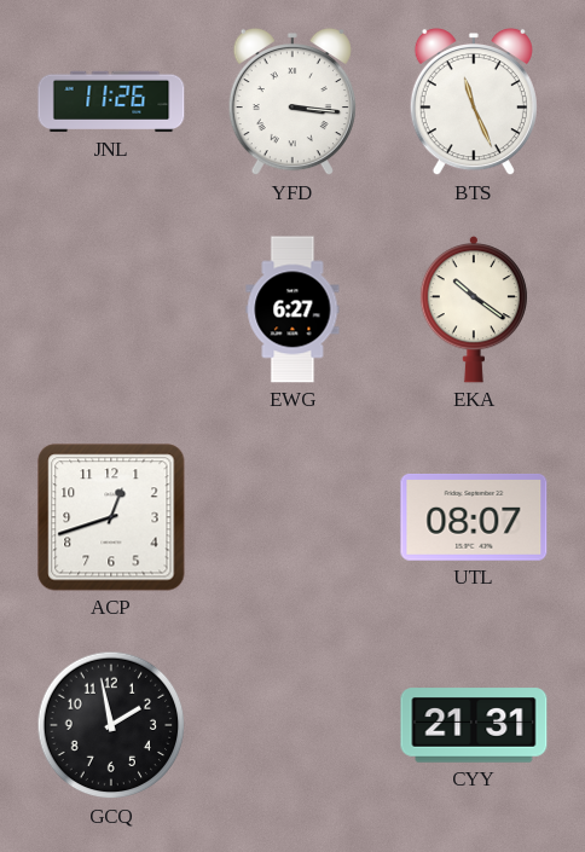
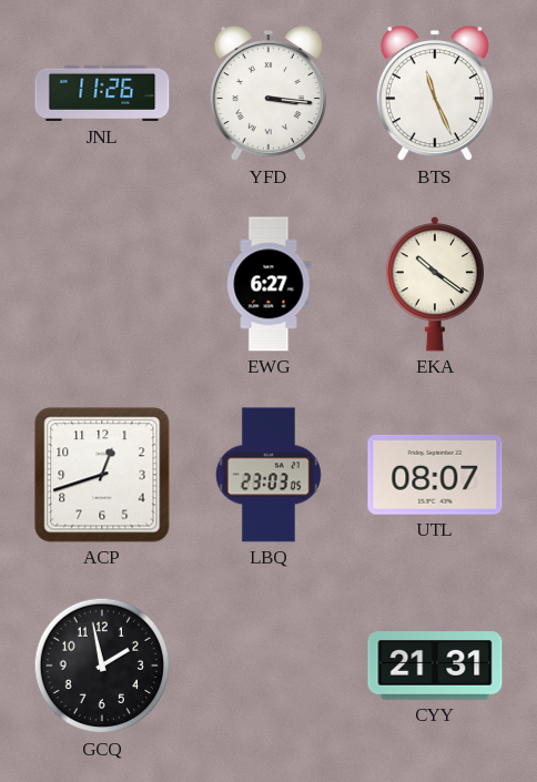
LBQ: none -> 23:03 (268, 475)
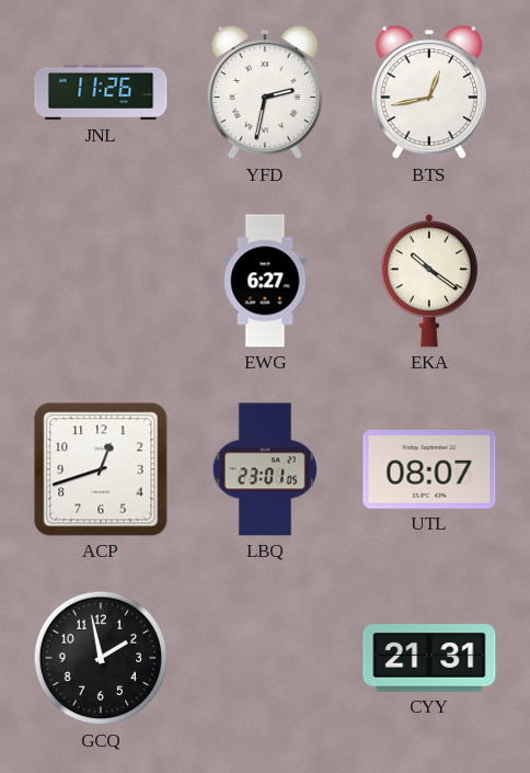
YFD: 3:16 -> 2:32 (265, 92)
BTS: 11:26 -> 12:43 (429, 92)
LBQ: 23:03 -> 23:01 (265, 469)
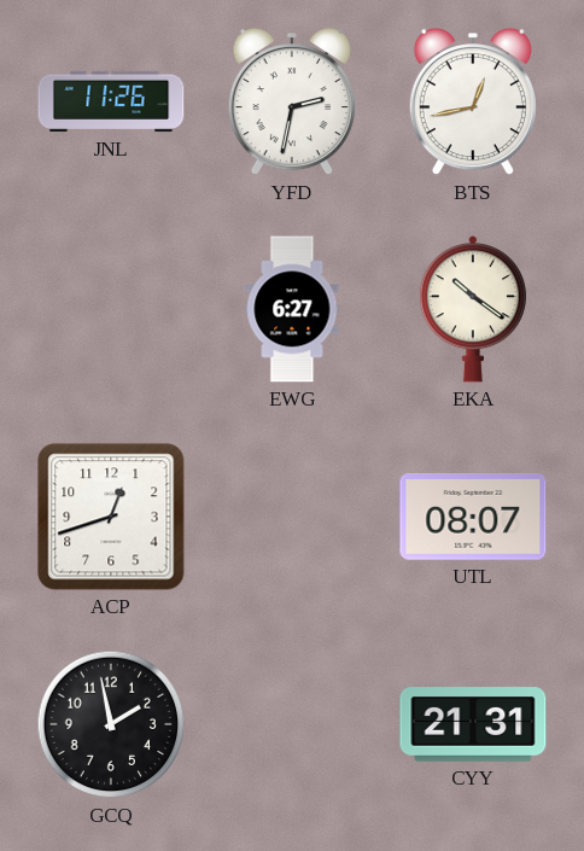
LBQ: 23:01 -> none (265, 469)
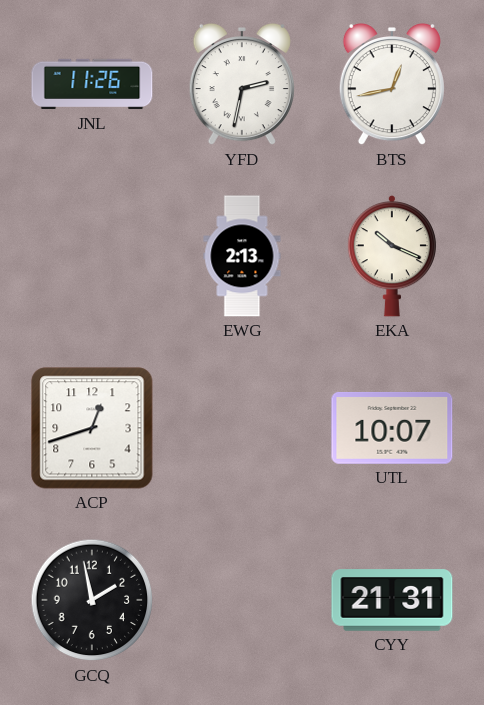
EWG: 6:27 -> 2:13 (242, 256)
EKA: 10:21 -> 10:19 (392, 256)
UTL: 08:07 -> 10:07 (392, 428)
